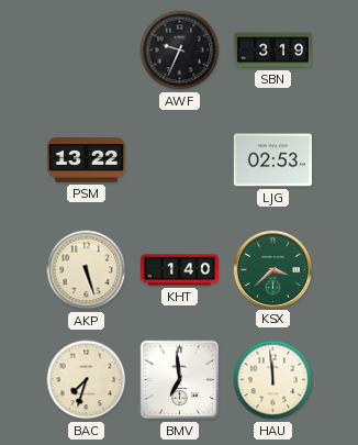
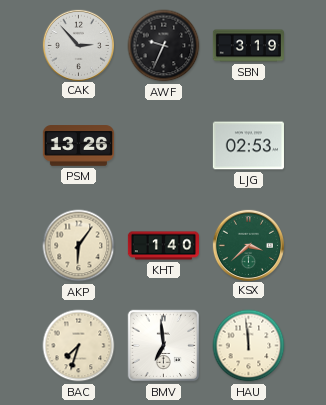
CAK: none -> 2:53 (78, 45)
PSM: 13:22 -> 13:26 (78, 146)
AKP: 5:27 -> 6:06 (79, 246)
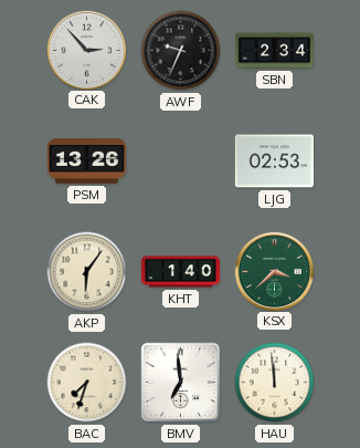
SBN: 3:19 -> 2:34 (274, 51)
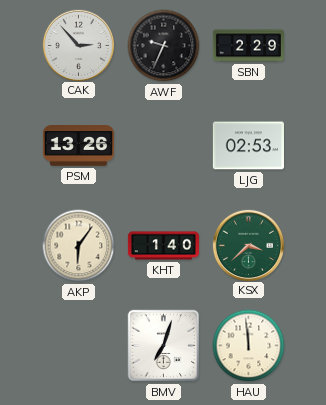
SBN: 2:34 -> 2:29 (248, 46)
BAC: 7:33 -> none (87, 383)
BMV: 6:59 -> 7:03 (164, 346)
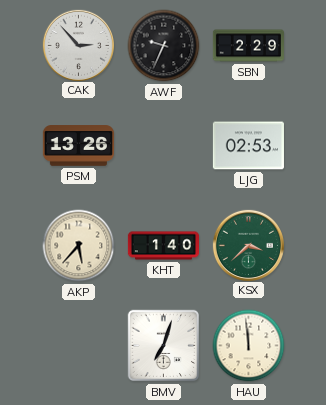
AKP: 6:06 -> 5:37 (79, 246)
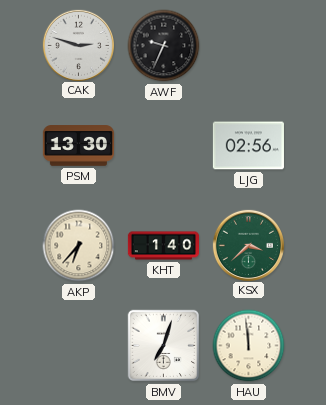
CAK: 2:53 -> 2:48 (78, 45)
SBN: 2:29 -> none (248, 46)
PSM: 13:26 -> 13:30 (78, 146)
LJG: 02:53 -> 02:56 (248, 146)
AKP: 5:37 -> 6:37 (79, 246)
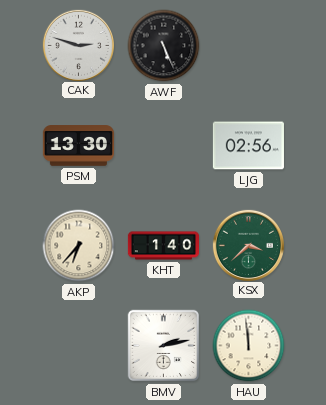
AWF: 9:34 -> 5:26 (164, 46)
BMV: 7:03 -> 2:13 (164, 346)
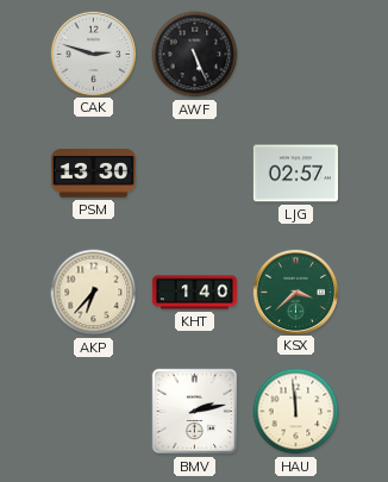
LJG: 02:56 -> 02:57 (295, 174)
